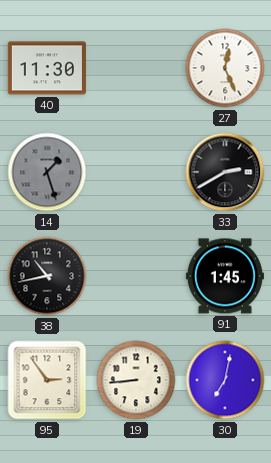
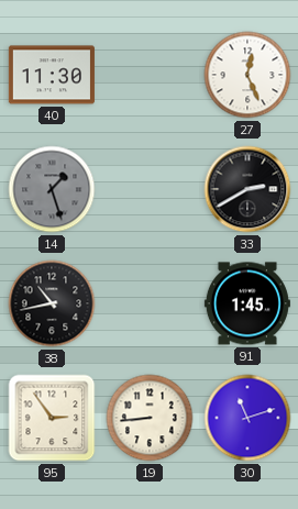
30: 7:02 -> 11:12 (247, 418)
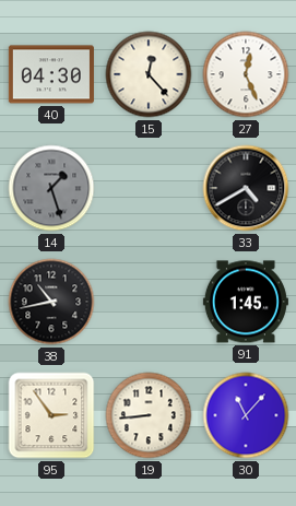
40: 11:30 -> 04:30 (51, 74)
15: none -> 12:23 (149, 74)
33: 2:40 -> 4:40 (246, 188)
30: 11:12 -> 11:07 (246, 415)
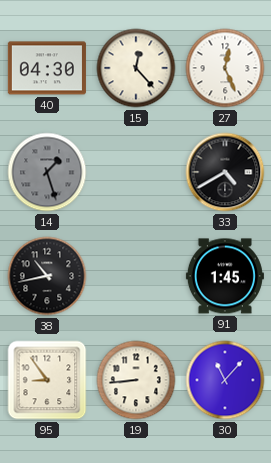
95: 2:54 -> 8:54 (47, 380)
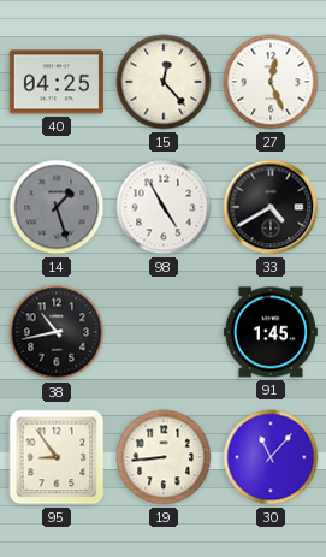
40: 04:30 -> 04:25 (57, 82)
98: none -> 4:55 (164, 207)
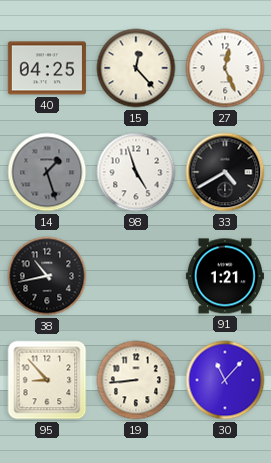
98: 4:55 -> 4:57 (136, 172)
91: 1:45 -> 1:21 (225, 276)
95: 8:54 -> 8:53 (47, 380)
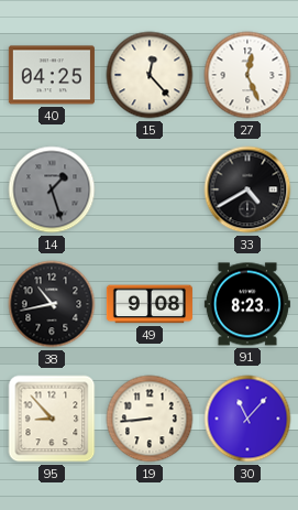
98: 4:57 -> none (136, 172)
49: none -> 9:08 (150, 304)
91: 1:21 -> 8:23 (247, 304)
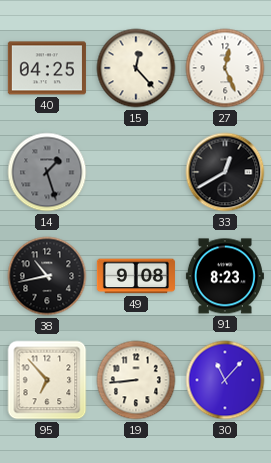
33: 4:40 -> 12:40 (225, 172)
95: 8:53 -> 6:53 (47, 380)
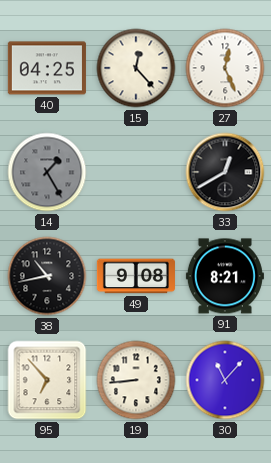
14: 1:27 -> 1:25 (47, 172)
91: 8:23 -> 8:21 (225, 276)
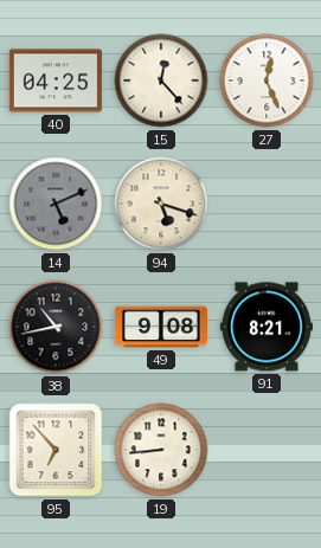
14: 1:25 -> 5:11 (56, 204)
94: none -> 5:18 (161, 204)
33: 12:40 -> none (225, 172)
30: 11:07 -> none (225, 380)
